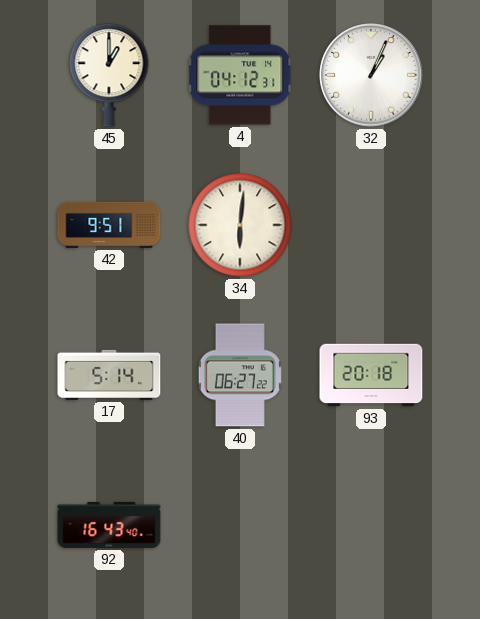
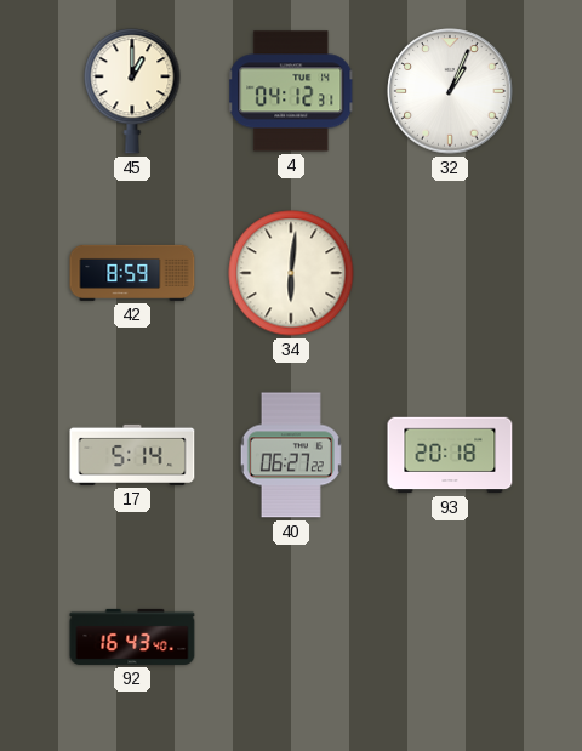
42: 9:51 -> 8:59 (132, 273)
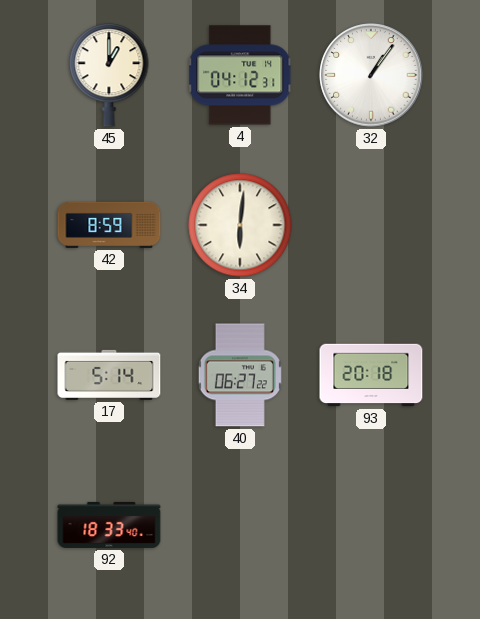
32: 1:04 -> 1:06 (371, 75)
92: 16:43 -> 18:33 (109, 525)
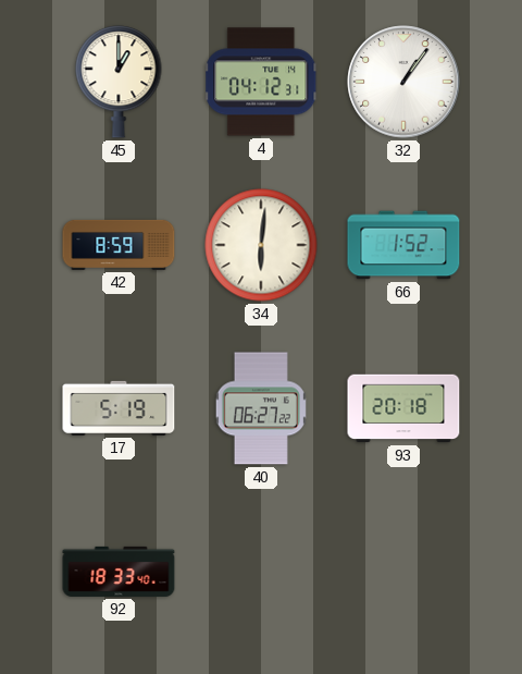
66: none -> 1:52 (403, 245)
17: 5:14 -> 5:19 (119, 408)
